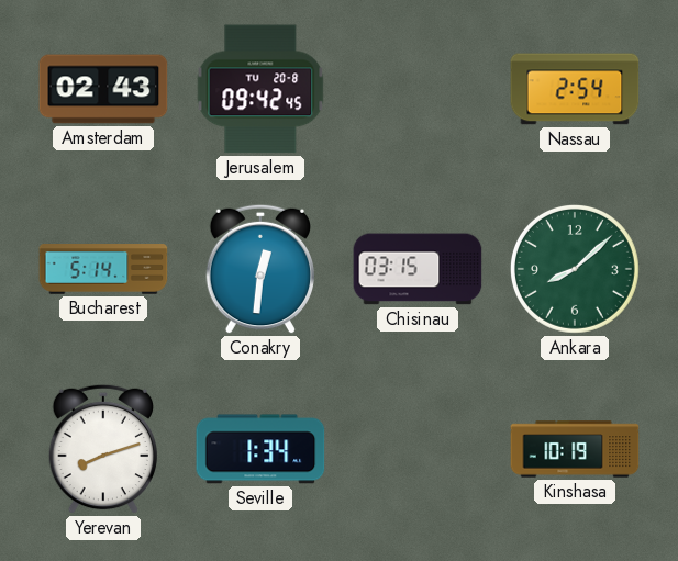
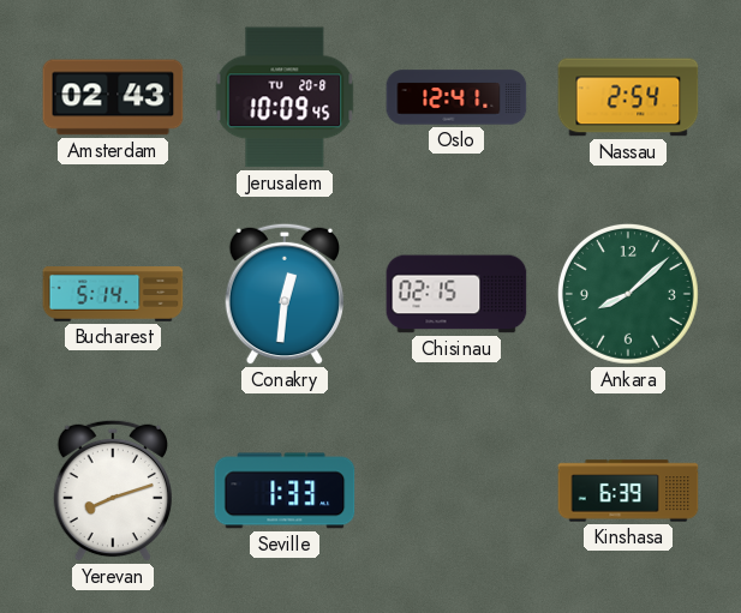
Jerusalem: 09:42 -> 10:09 (285, 97)
Oslo: none -> 12:41 (456, 97)
Chisinau: 03:15 -> 02:15 (456, 294)
Seville: 1:34 -> 1:33 (285, 491)
Kinshasa: 10:19 -> 6:39 (628, 491)
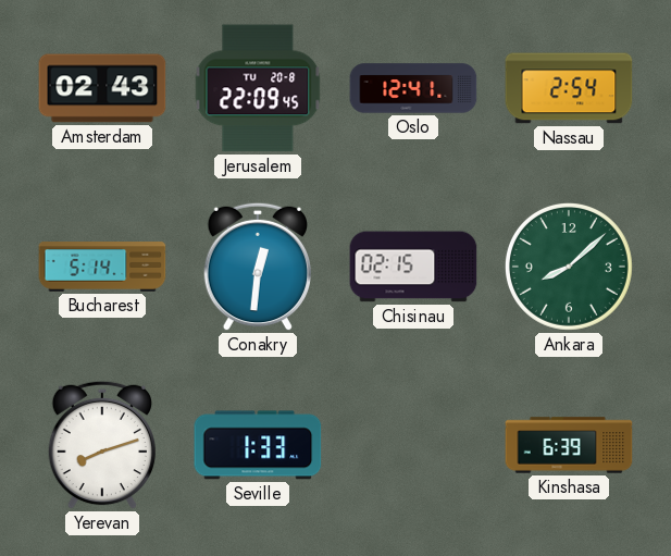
Jerusalem: 10:09 -> 22:09 (258, 88)
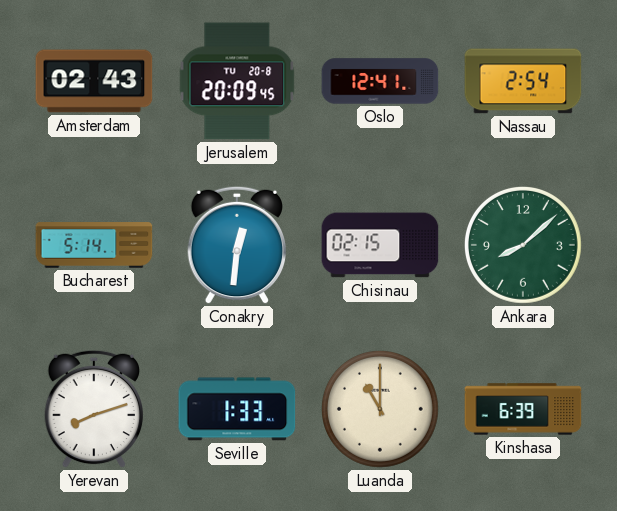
Jerusalem: 22:09 -> 20:09 (237, 81)
Luanda: none -> 11:00 (380, 409)
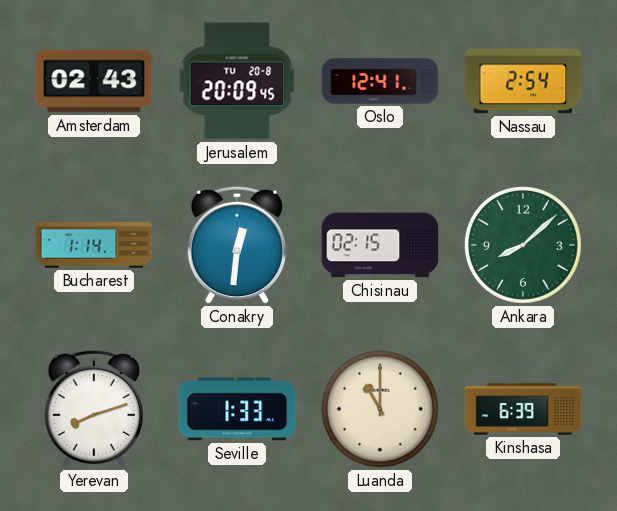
Bucharest: 5:14 -> 1:14 (94, 245)
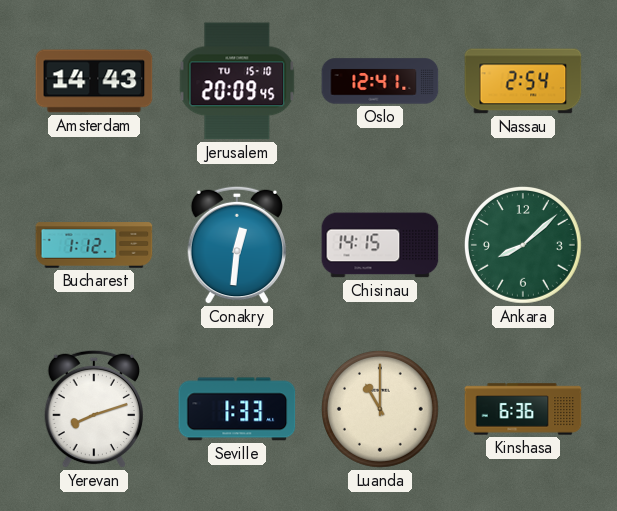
Amsterdam: 02:43 -> 14:43 (94, 81)
Jerusalem date: TU 20-8 -> TU 15-10 (237, 81)
Bucharest: 1:14 -> 1:12 (94, 245)
Chisinau: 02:15 -> 14:15 (380, 245)
Kinshasa: 6:39 -> 6:36 (523, 409)
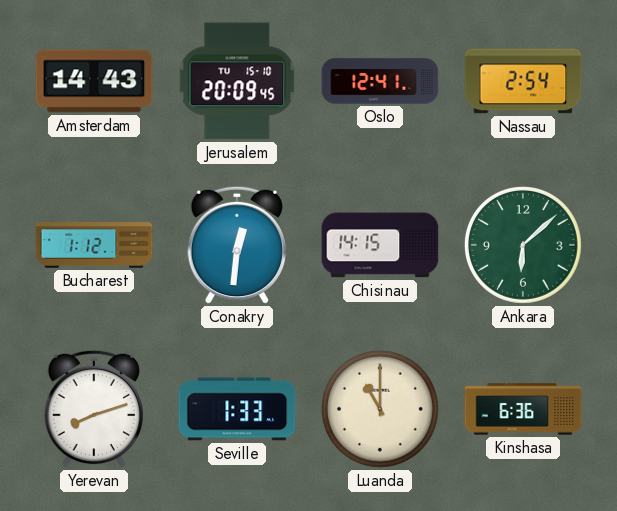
Ankara: 8:08 -> 6:08 (523, 245)
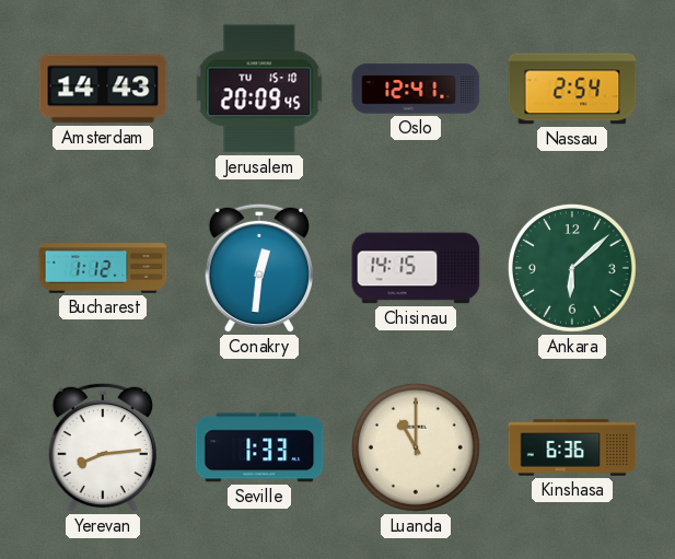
Yerevan: 8:12 -> 8:14 (102, 447)
